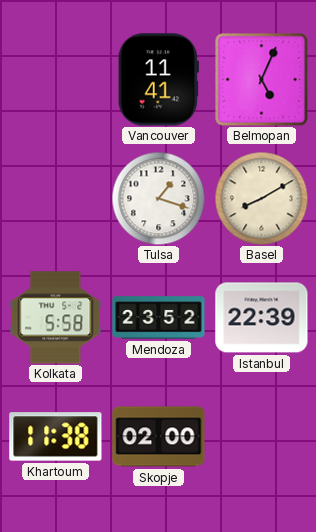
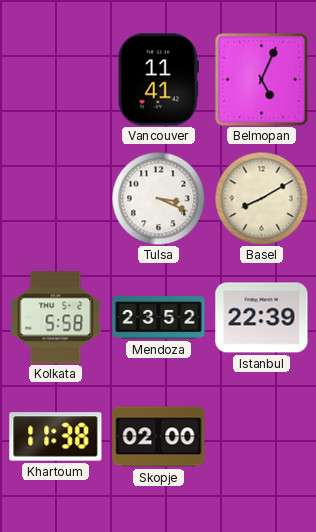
Tulsa: 1:18 -> 3:19 (158, 198)
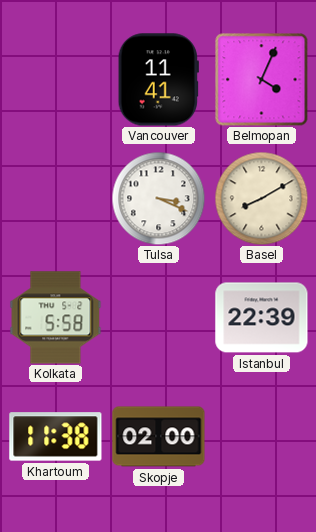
Belmopan: 5:04 -> 4:04 (261, 79)
Mendoza: 23:52 -> none (159, 318)
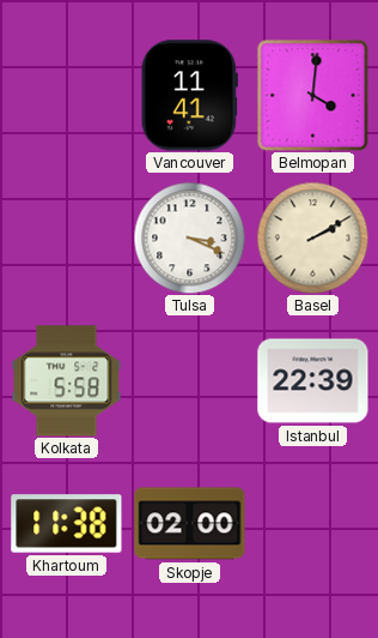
Belmopan: 4:04 -> 4:01 (312, 95)
Basel: 8:10 -> 2:10 (312, 237)
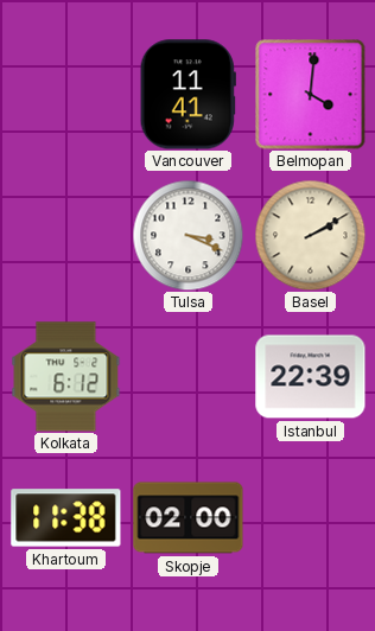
Kolkata: 5:58 -> 6:12 (66, 377)
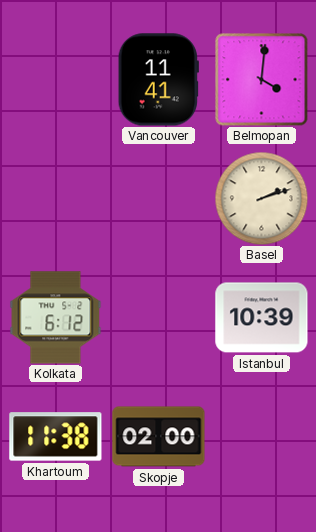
Tulsa: 3:19 -> none (188, 235)
Basel: 2:10 -> 2:12 (261, 198)
Istanbul: 22:39 -> 10:39 (262, 318)
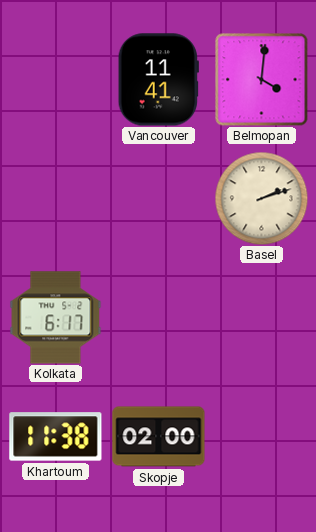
Kolkata: 6:12 -> 6:17 (56, 318)
Istanbul: 10:39 -> none (262, 318)
